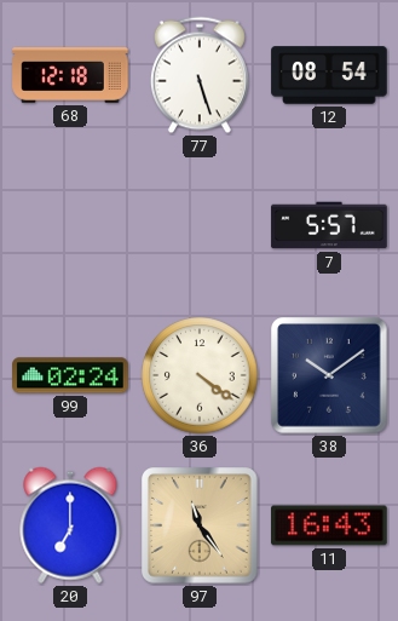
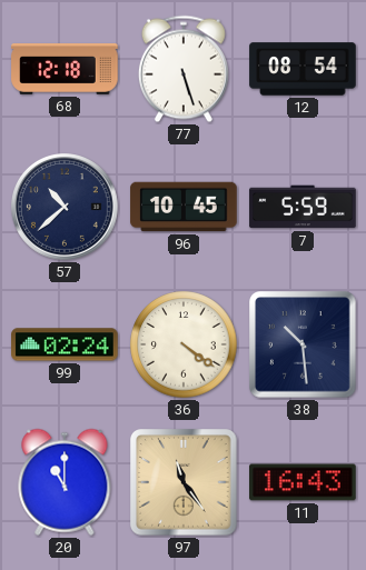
57: none -> 10:38 (66, 208)
96: none -> 10:45 (184, 207)
7: 5:57 -> 5:59 (303, 207)
38: 10:09 -> 10:29 (303, 344)
20: 7:00 -> 11:00 (65, 482)
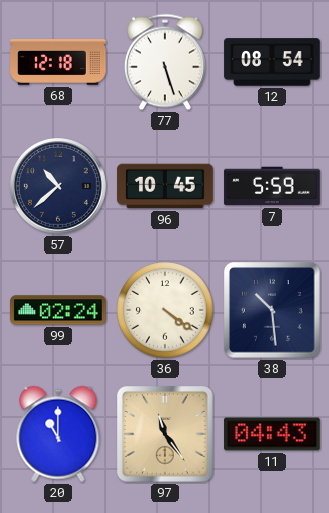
11: 16:43 -> 04:43 (272, 434)
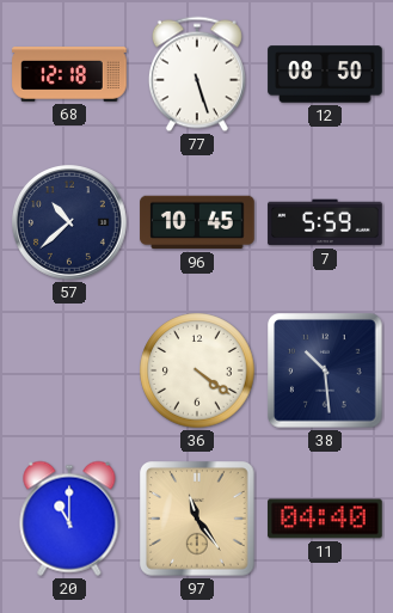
12: 08:54 -> 08:50 (325, 74)
99: 02:24 -> none (58, 310)
11: 04:43 -> 04:40 (325, 519)
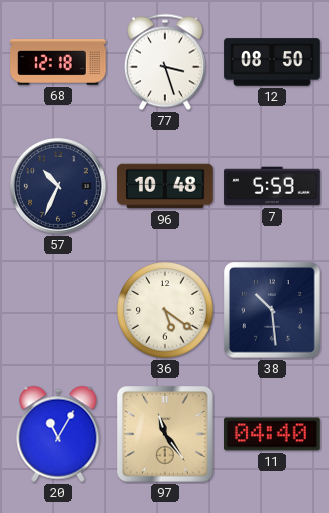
77: 5:27 -> 3:27 (165, 62)
57: 10:38 -> 10:34 (59, 187)
96: 10:45 -> 10:48 (165, 186)
36: 4:21 -> 5:21 (165, 310)
20: 11:00 -> 11:05 (58, 434)
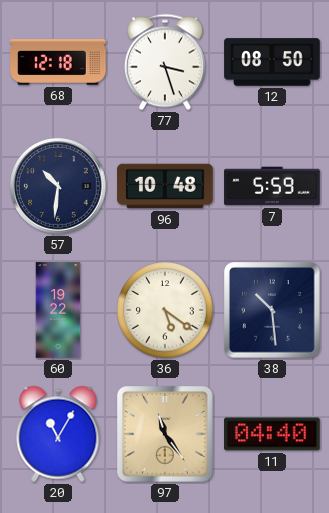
57: 10:34 -> 10:31 (59, 187)
60: none -> 19:22 (58, 310)
